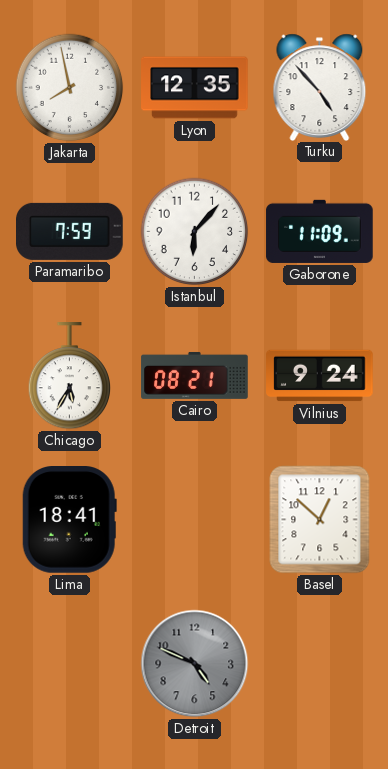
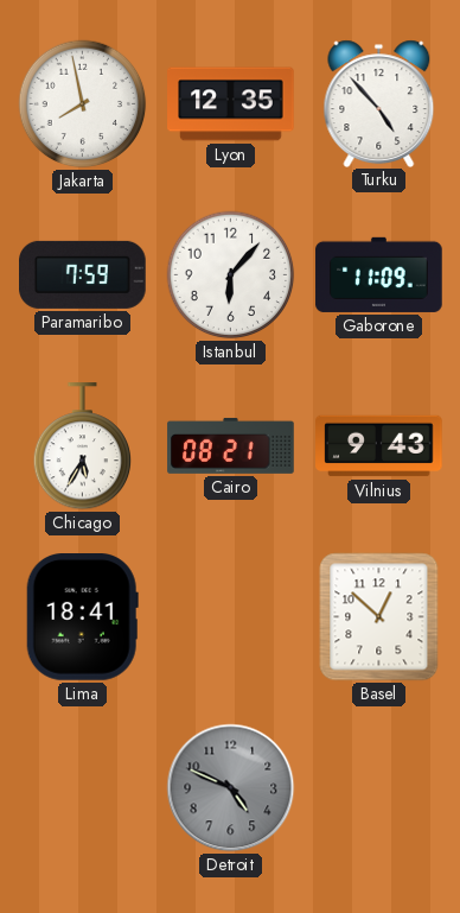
Vilnius: 9:24 -> 9:43 (379, 446)
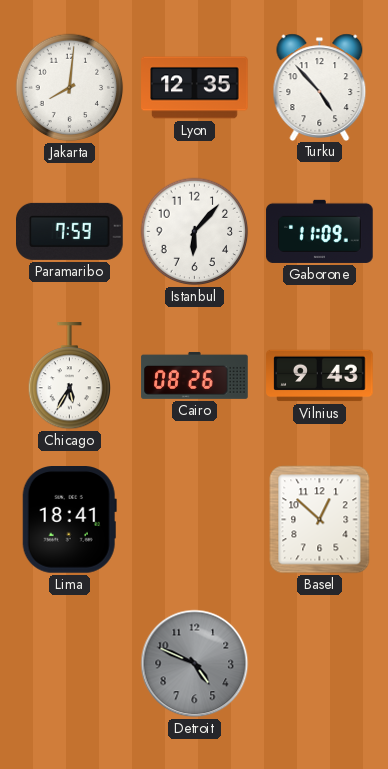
Jakarta: 7:58 -> 8:01 (70, 88)
Cairo: 08:21 -> 08:26 (195, 375)
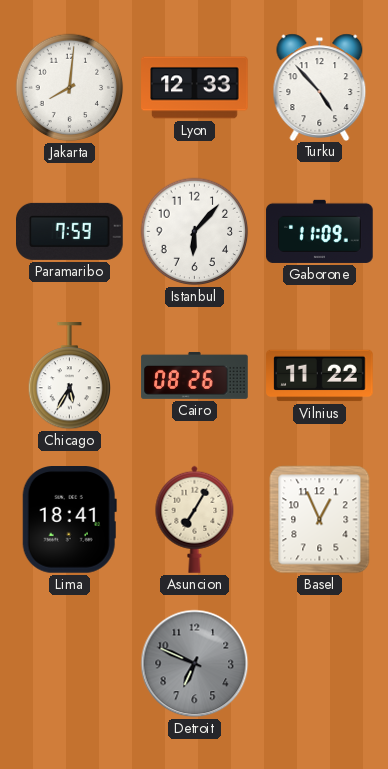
Lyon: 12:35 -> 12:33 (195, 88)
Vilnius: 9:43 -> 11:22 (320, 376)
Asuncion: none -> 7:05 (195, 519)
Basel: 12:52 -> 12:56 (320, 520)
Detroit: 4:49 -> 6:49 (195, 664)
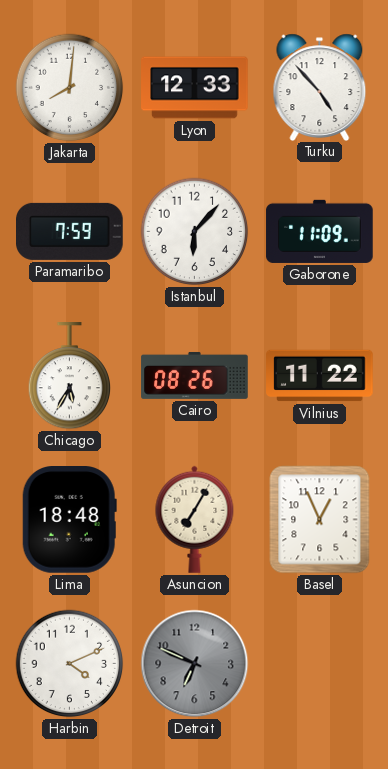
Lima: 18:41 -> 18:48 (69, 520)
Harbin: none -> 4:11 (70, 664)
